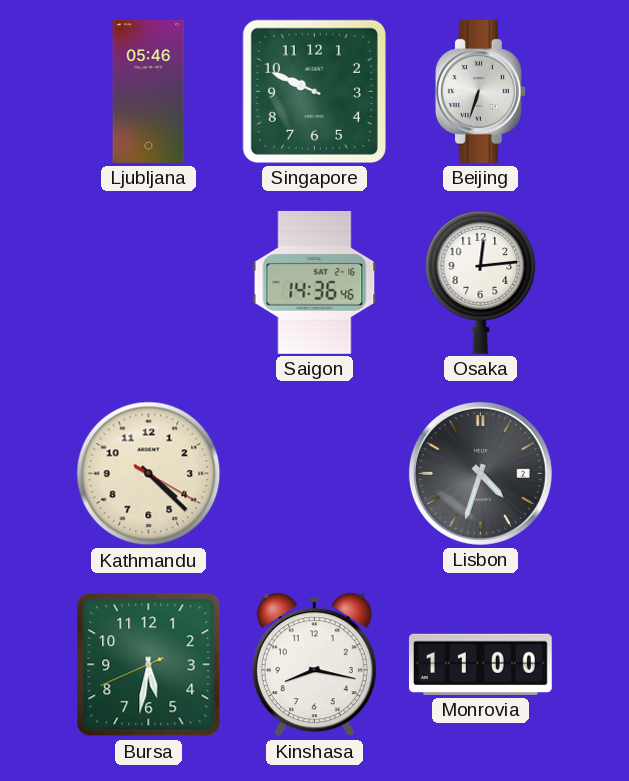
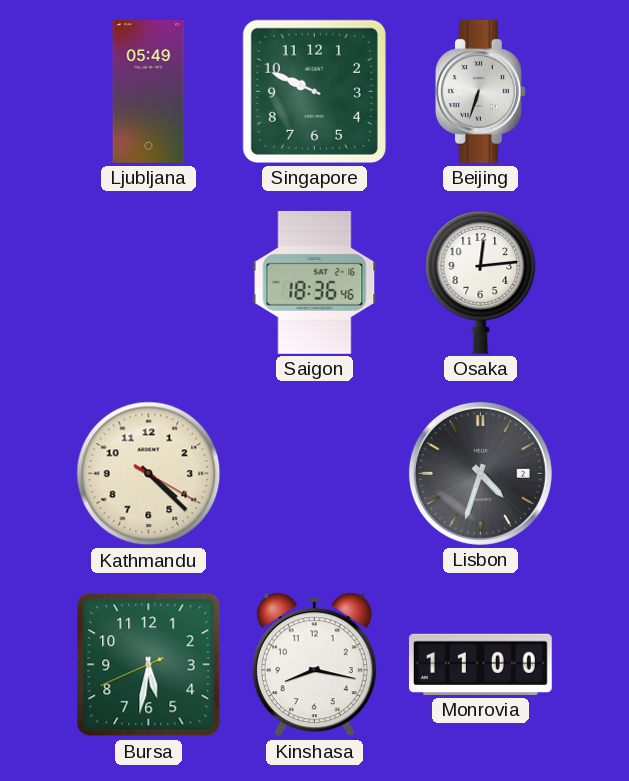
Ljubljana: 05:46 -> 05:49 (149, 92)
Saigon: 14:36 -> 18:36 (315, 282)
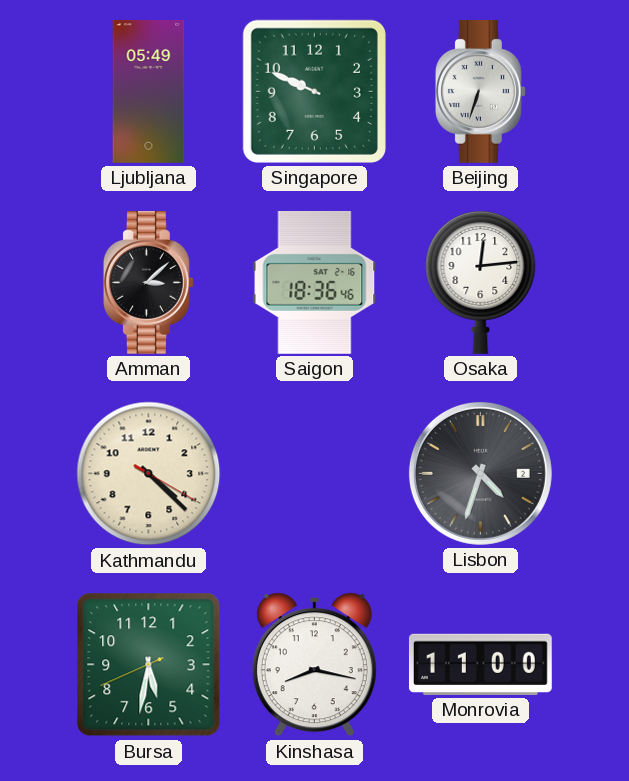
Amman: none -> 3:08 (148, 282)
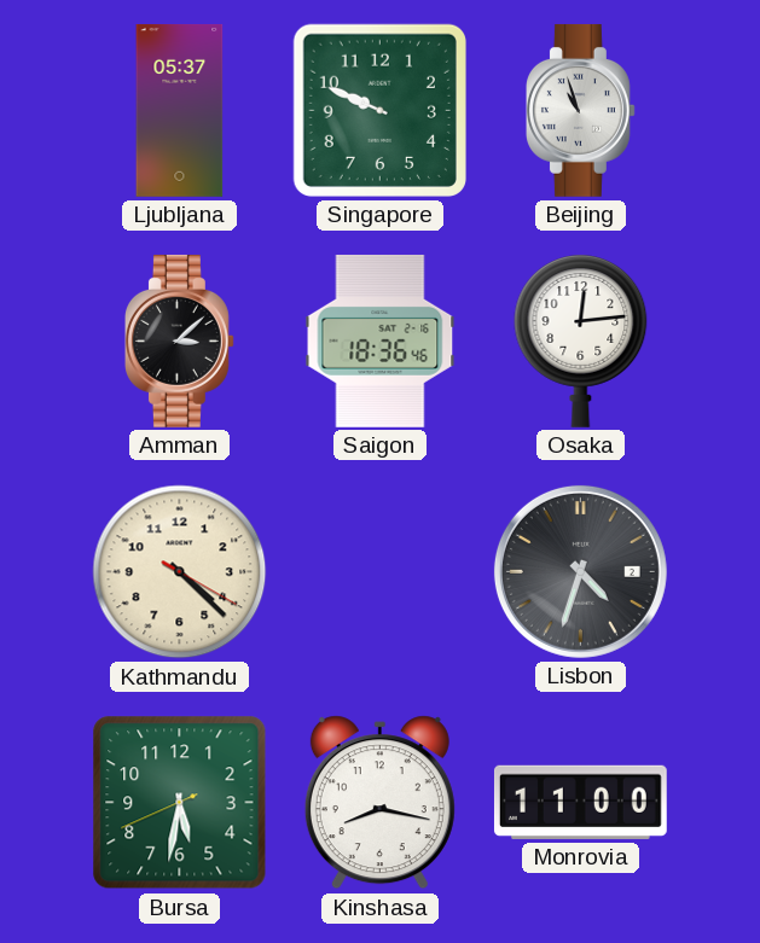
Ljubljana: 05:49 -> 05:37 (180, 111)
Beijing: 6:33 -> 10:57 (580, 110)
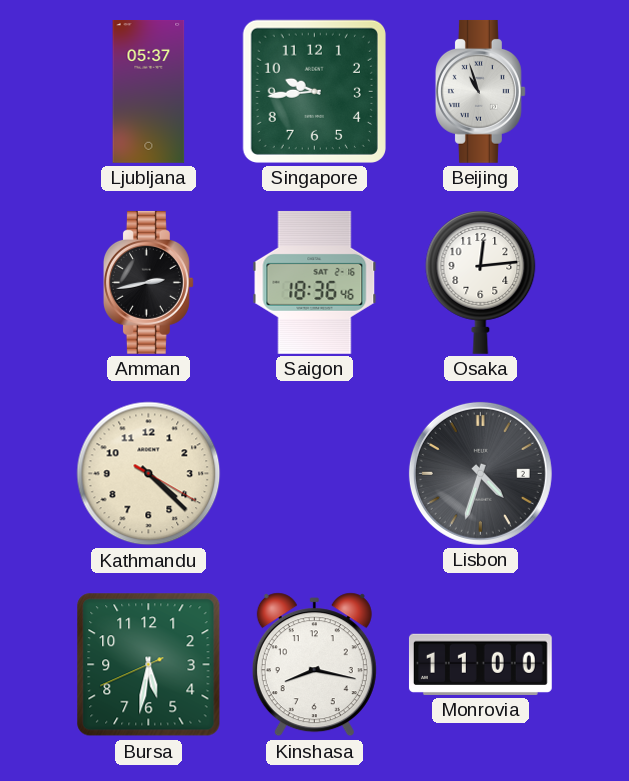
Singapore: 9:49 -> 9:44 (314, 91)
Amman: 3:08 -> 2:43 (148, 282)
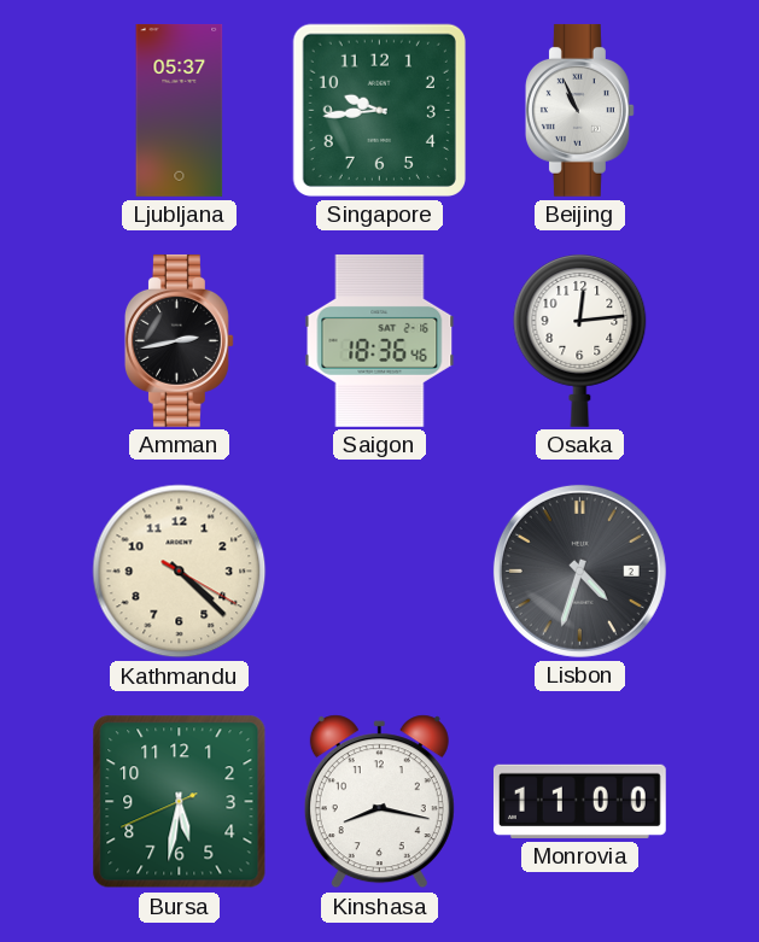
Beijing: 10:57 -> 10:56 (579, 110)
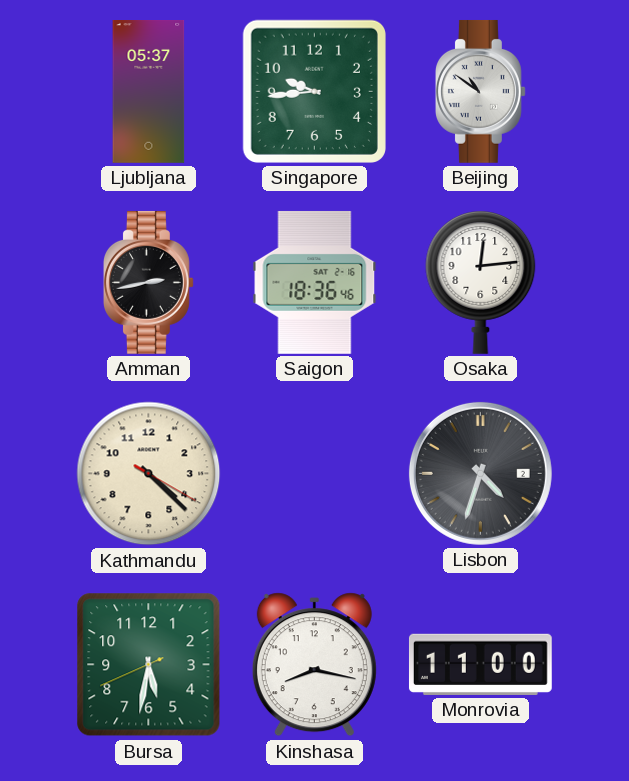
Beijing: 10:56 -> 10:51 (480, 91)
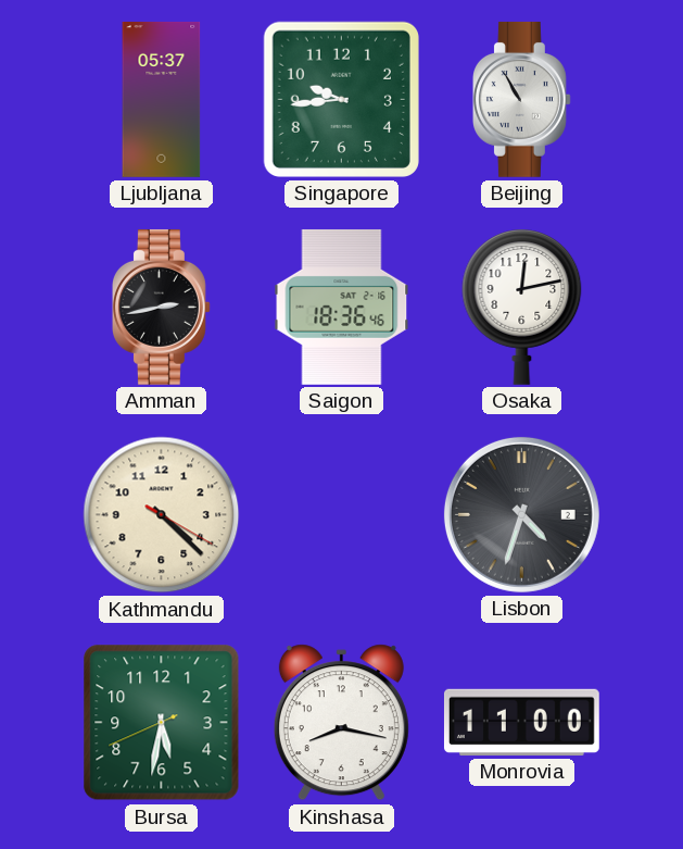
Beijing: 10:51 -> 10:55 (521, 99)
Osaka: 12:14 -> 12:13 (522, 307)
